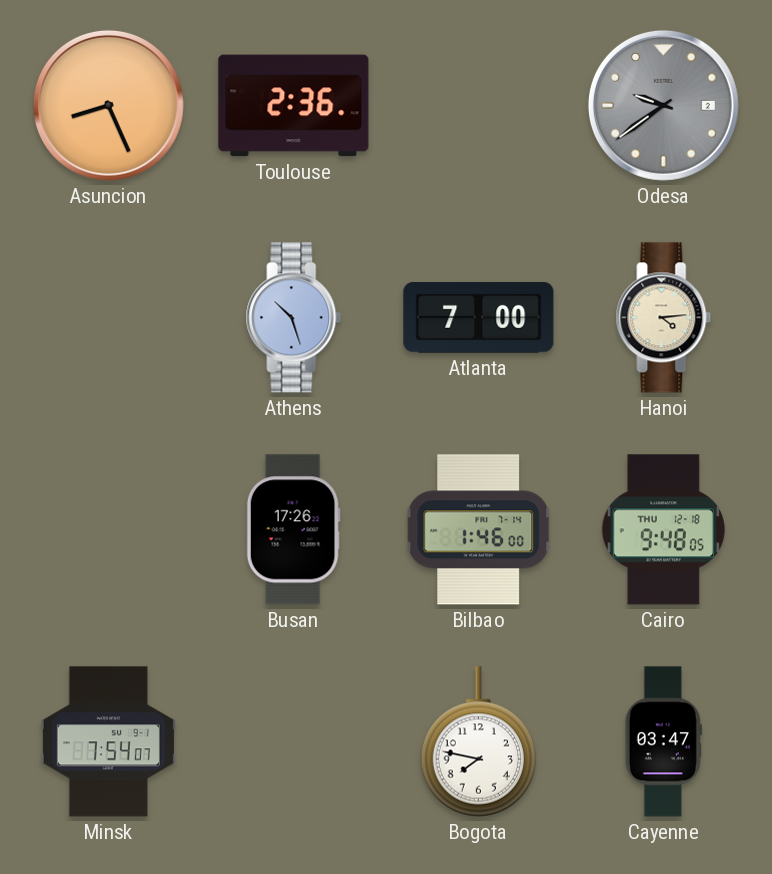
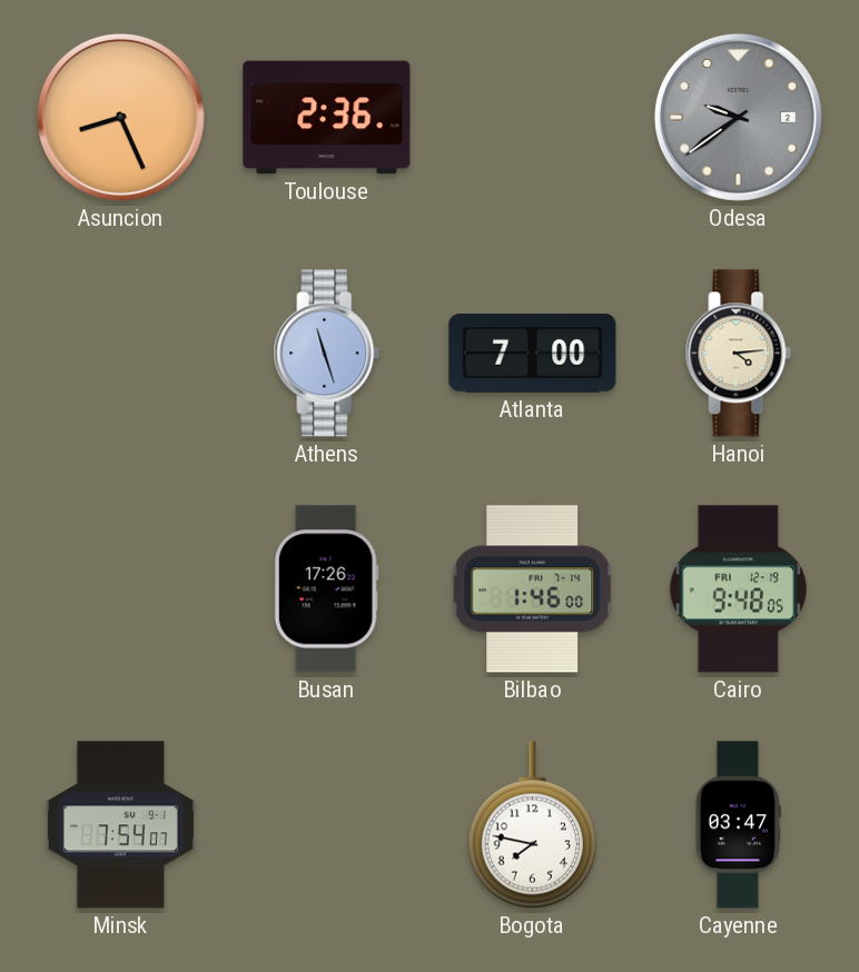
Athens: 10:27 -> 11:27 (327, 354)
Cairo date: THU 12-18 -> FRI 12-19 (738, 589)
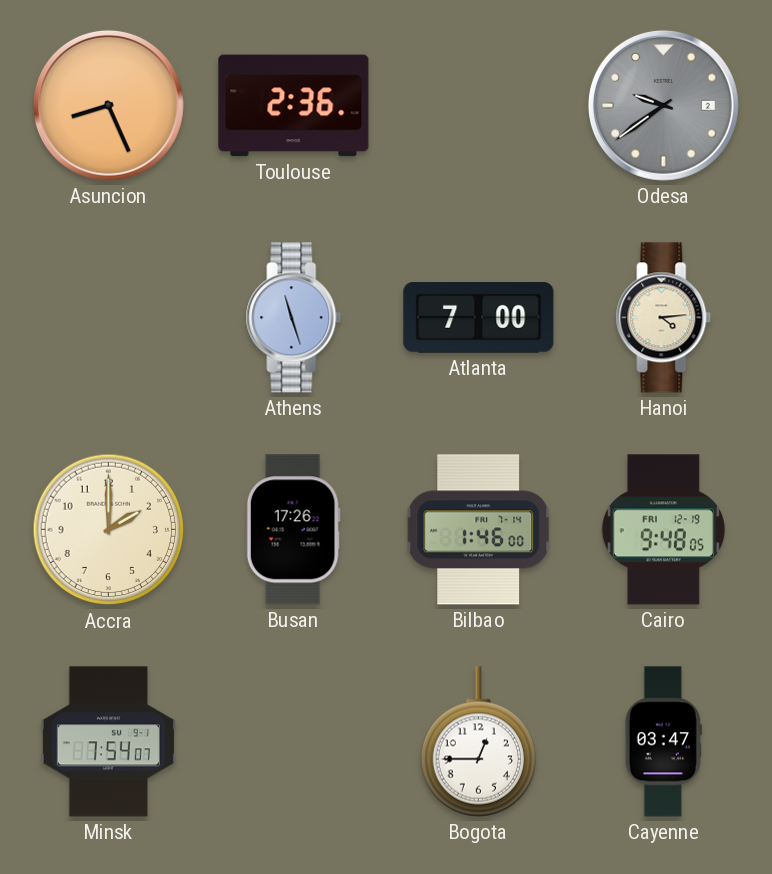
Accra: none -> 2:00 (109, 530)
Bogota: 7:47 -> 12:45 (478, 742)
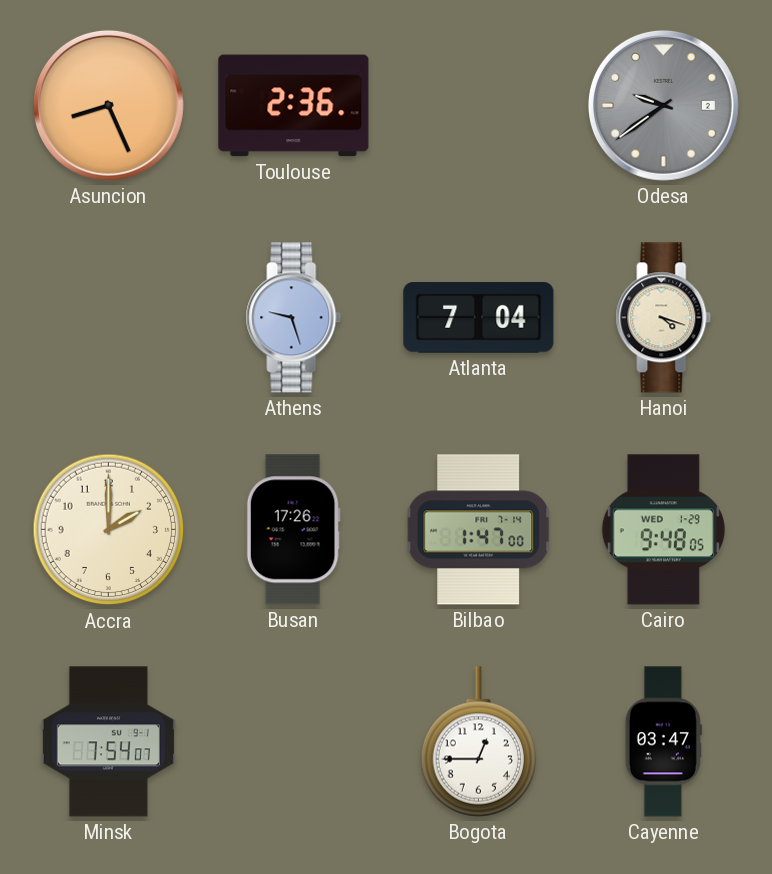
Athens: 11:27 -> 9:27 (294, 318)
Atlanta: 7:00 -> 7:04 (479, 318)
Hanoi: 4:14 -> 4:18 (664, 318)
Bilbao: 1:46 -> 1:47 (479, 530)
Cairo date: FRI 12-19 -> WED 1-29 (663, 530)
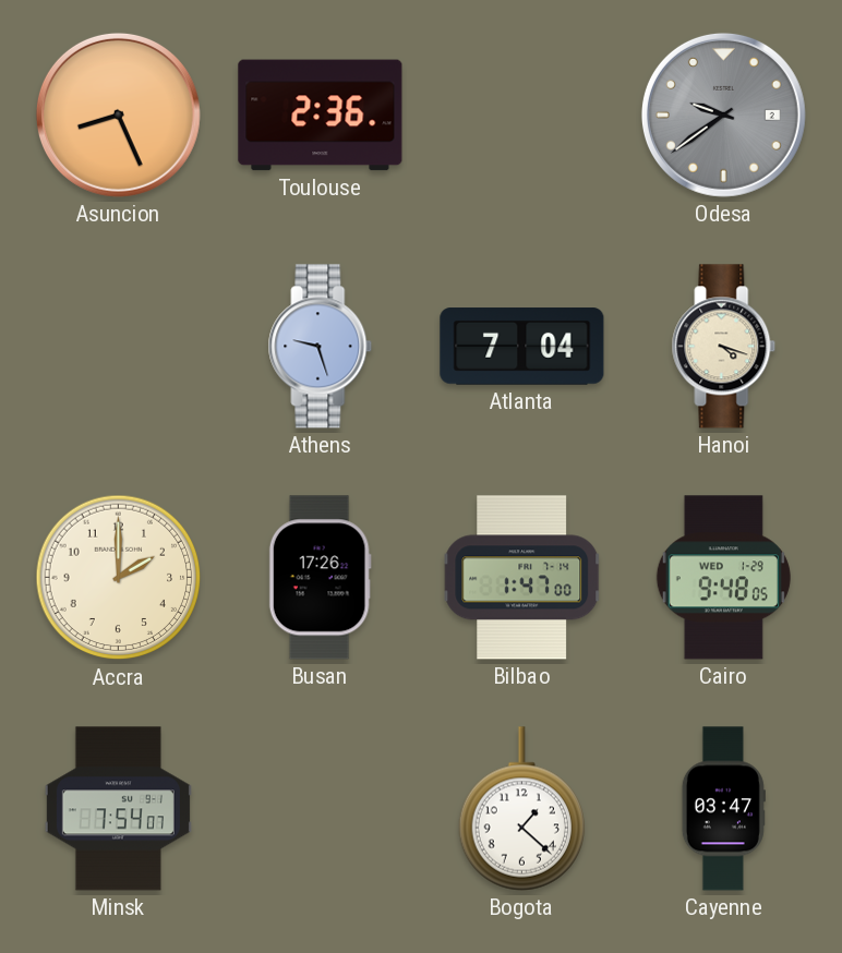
Bogota: 12:45 -> 1:22 (521, 809)
